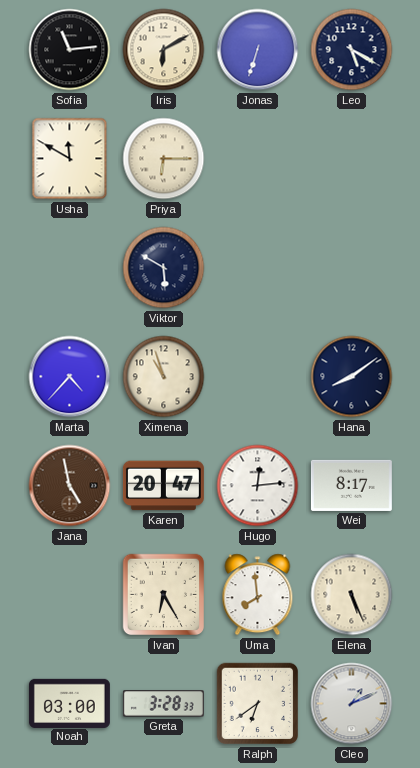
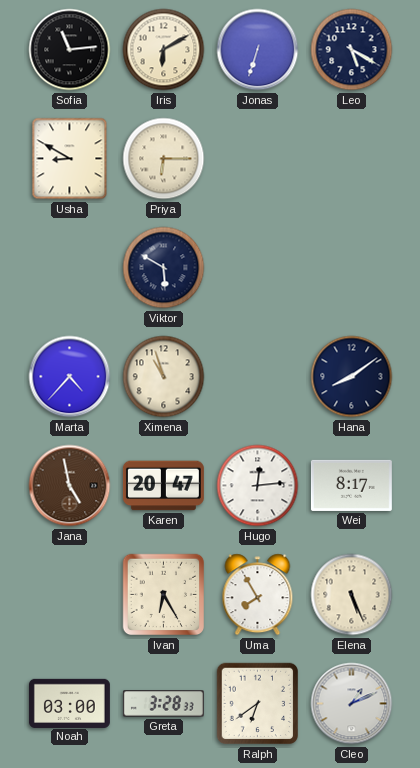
Usha: 11:50 -> 8:50 (70, 159)
Uma: 7:59 -> 7:55 (258, 595)
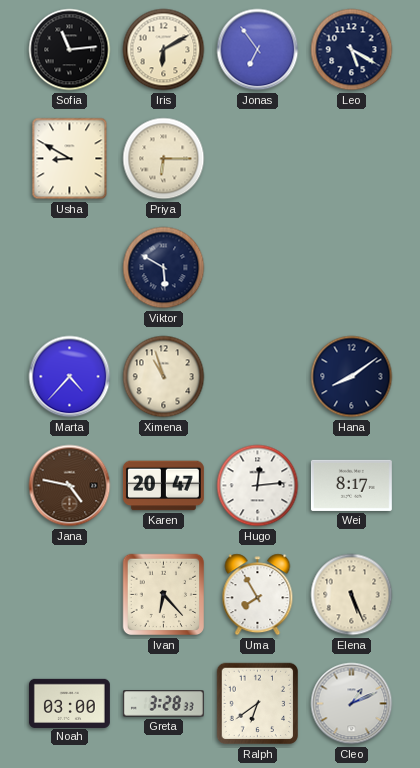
Jonas: 6:33 -> 6:54 (258, 50)
Jana: 4:58 -> 4:47 (70, 486)
Ivan: 6:25 -> 6:23 (164, 595)
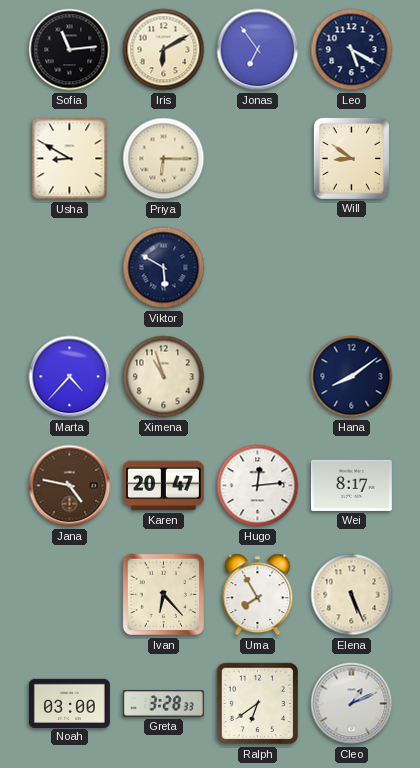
Will: none -> 8:51 (351, 158)
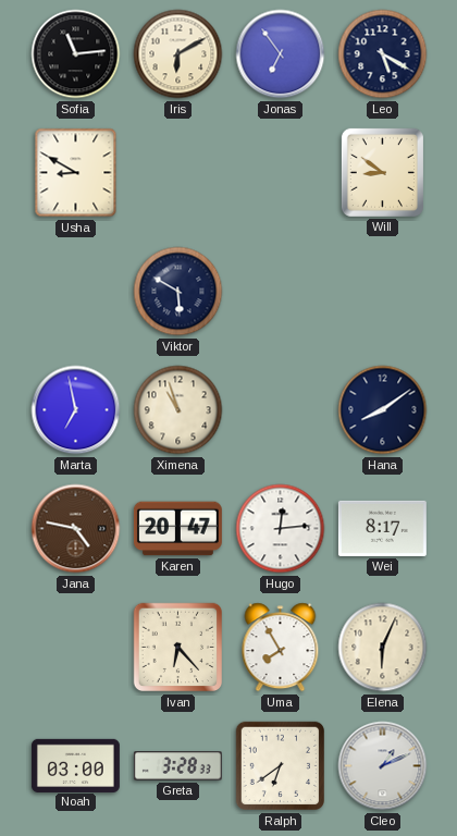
Priya: 6:15 -> none (164, 159)
Marta: 4:37 -> 6:58 (76, 410)
Elena: 5:26 -> 6:04 (383, 648)
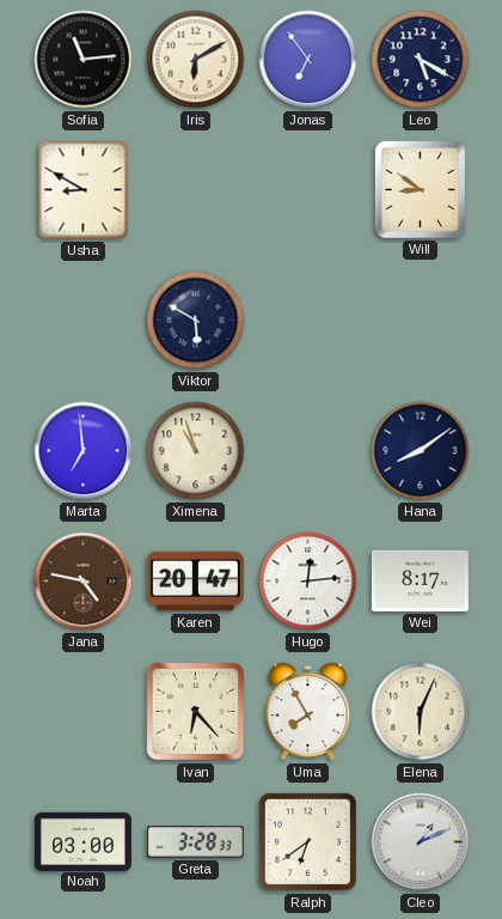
Marta: 6:58 -> 6:59 (84, 451)
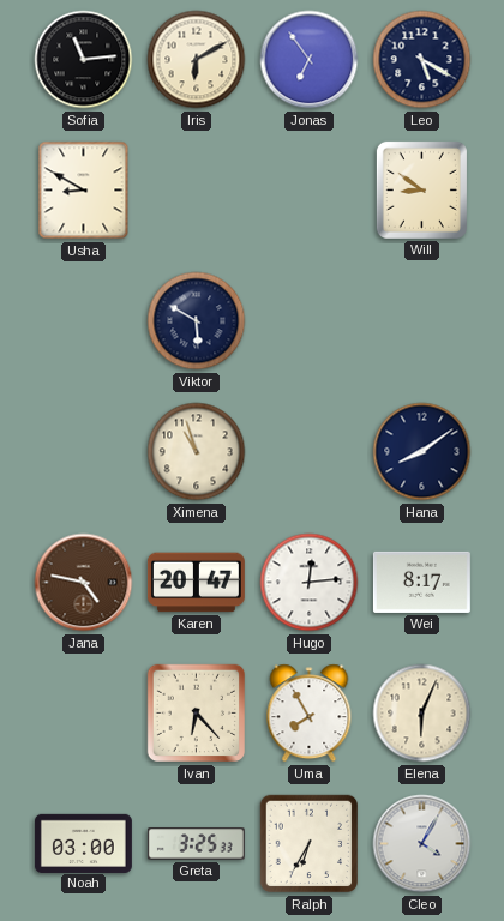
Marta: 6:59 -> none (84, 451)
Greta: 3:28 -> 3:25 (196, 844)
Ralph: 6:39 -> 6:35 (310, 844)
Cleo: 1:11 -> 4:05 (422, 844)
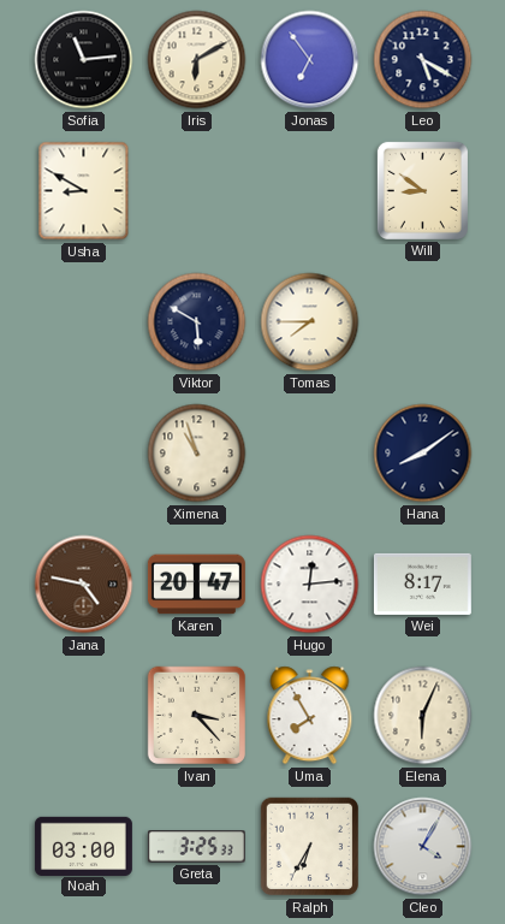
Tomas: none -> 7:45 (310, 322)
Ivan: 6:23 -> 3:23 (197, 716)
